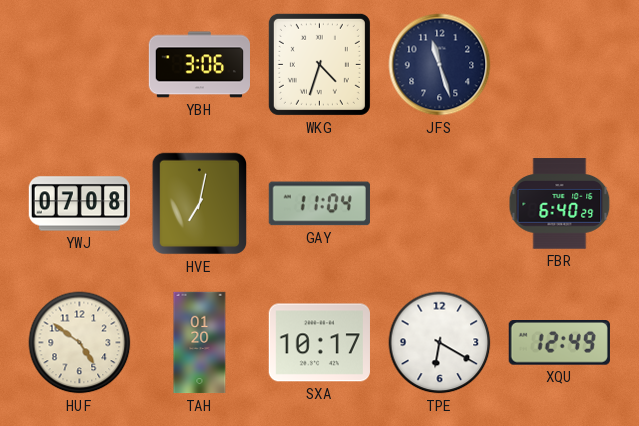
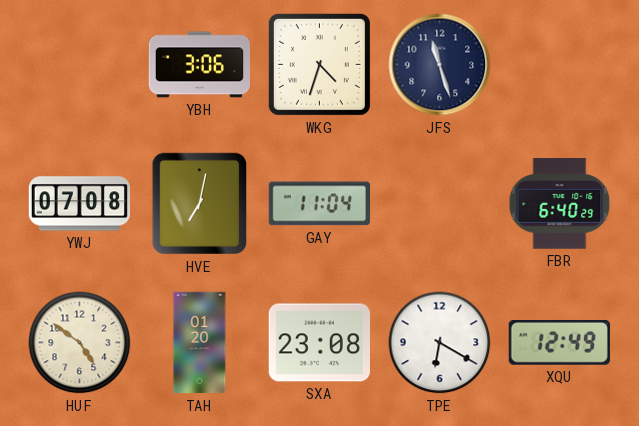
SXA: 10:17 -> 23:08 (319, 343)
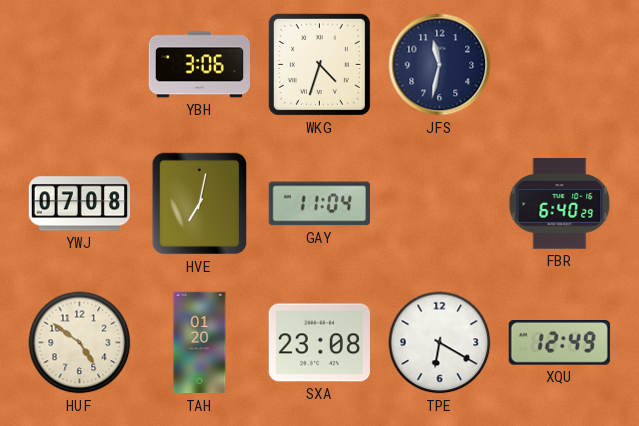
JFS: 11:27 -> 11:32 (440, 65)
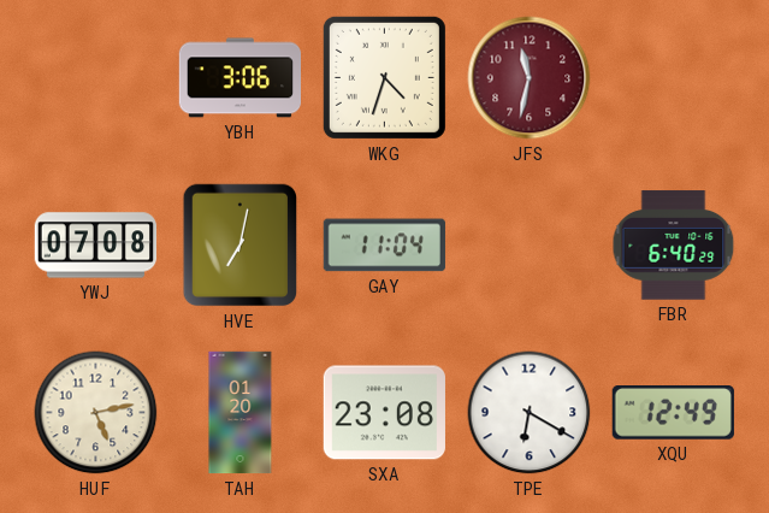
JFS dial: navy -> burgundy (530, 78)
HUF: 4:51 -> 5:13 (96, 413)
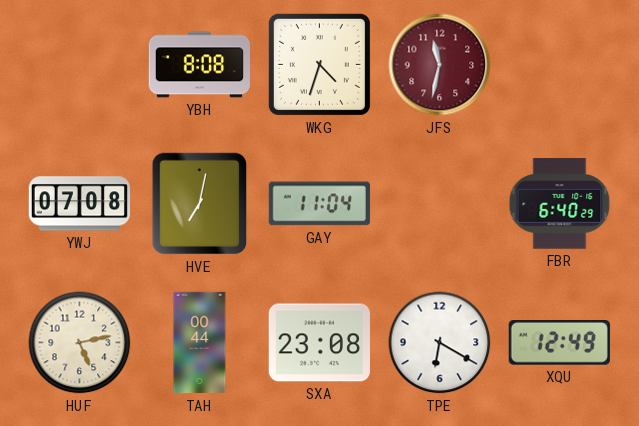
YBH: 3:06 -> 8:08 (199, 65)
TAH: 01:20 -> 00:44 (200, 343)
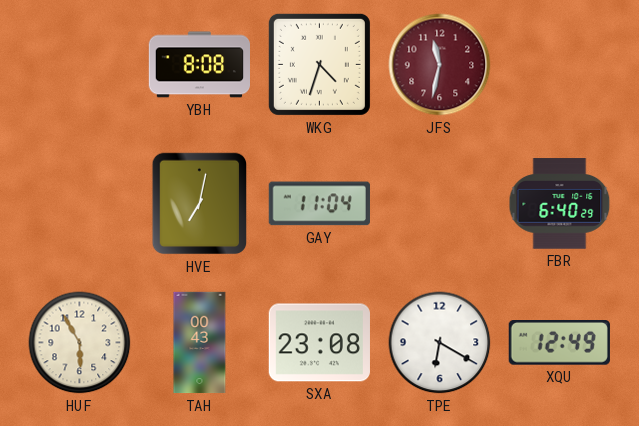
YWJ: 07:08 -> none (80, 204)
HUF: 5:13 -> 5:55 (80, 343)
TAH: 00:44 -> 00:43 (200, 343)
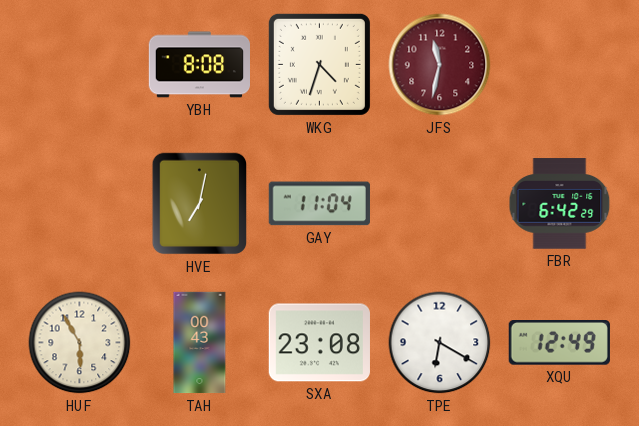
FBR: 6:40 -> 6:42 (560, 204)
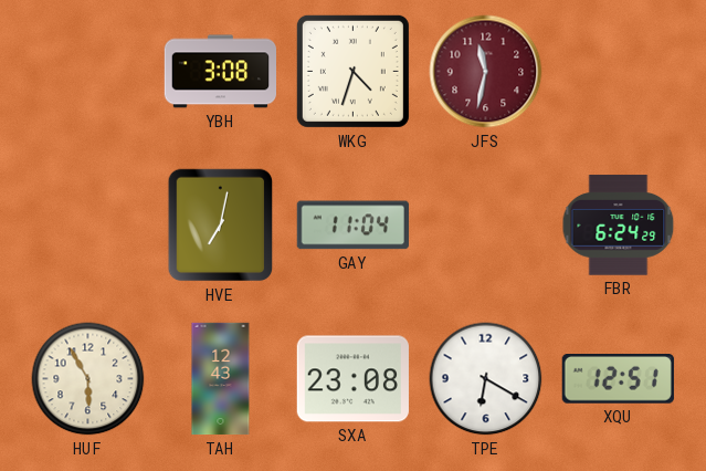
YBH: 8:08 -> 3:08 (220, 72)
FBR: 6:42 -> 6:24 (619, 226)
TAH: 00:43 -> 12:43 (221, 379)
XQU: 12:49 -> 12:51 (618, 379)
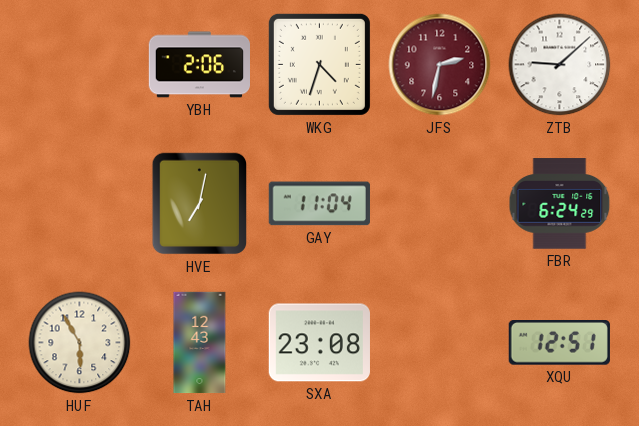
YBH: 3:08 -> 2:06 (199, 65)
JFS: 11:32 -> 2:32 (440, 65)
ZTB: none -> 9:08 (560, 65)
TPE: 6:20 -> none (486, 379)
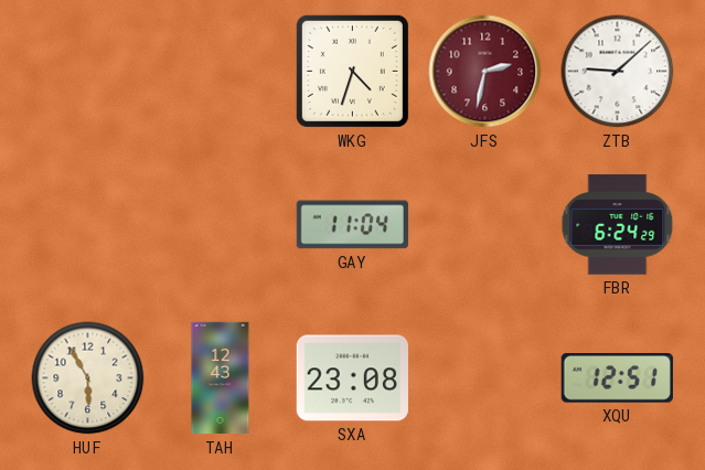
YBH: 2:06 -> none (199, 65)
HVE: 7:02 -> none (200, 204)
